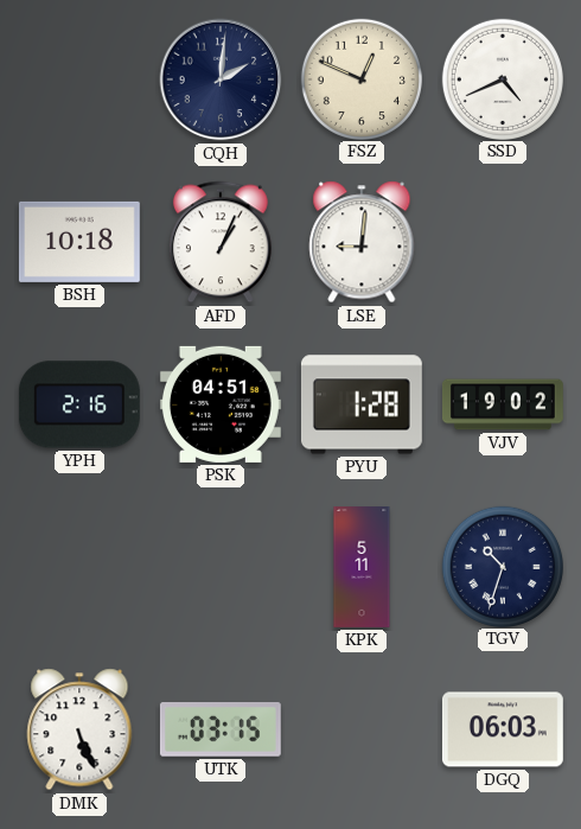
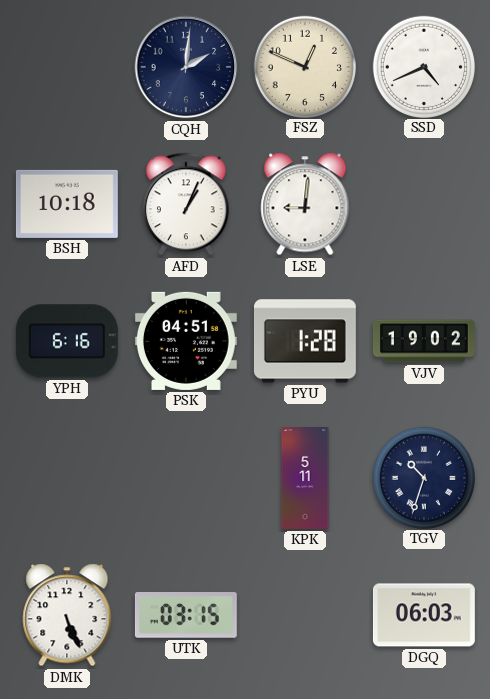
YPH: 2:16 -> 6:16 (67, 341)
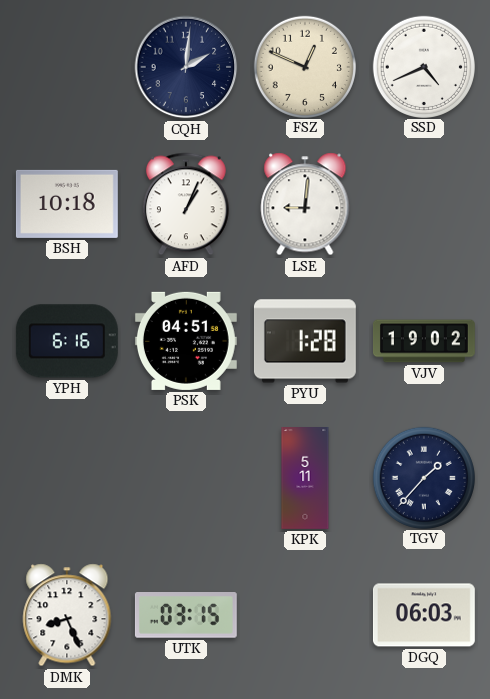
TGV: 10:33 -> 1:37 (423, 477)
DMK: 5:26 -> 8:26 (67, 615)
